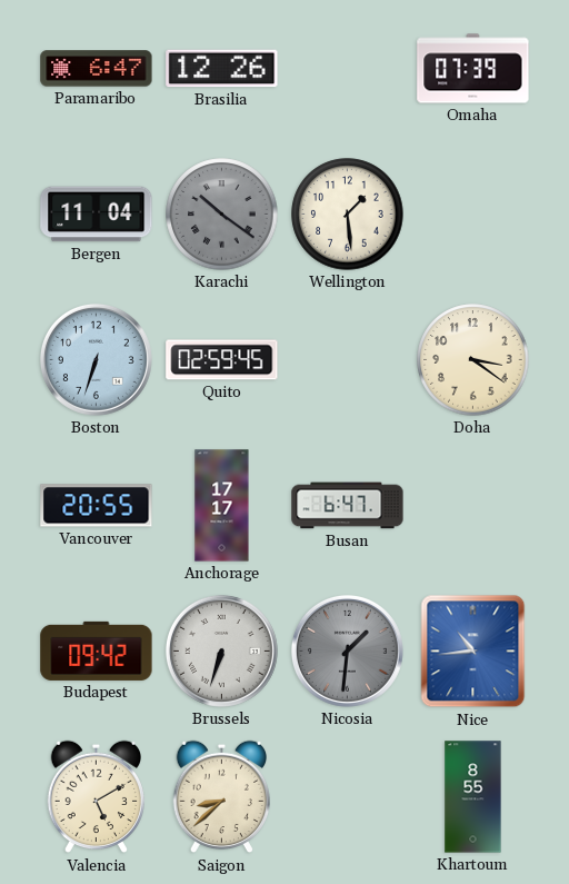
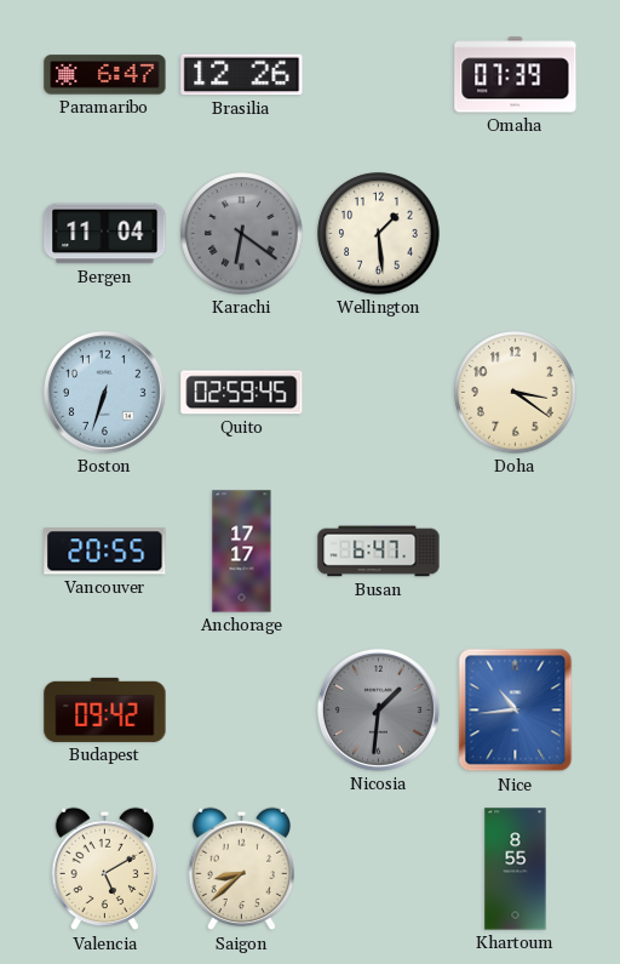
Karachi: 10:21 -> 6:21 (242, 234)
Brussels: 6:33 -> none (221, 650)
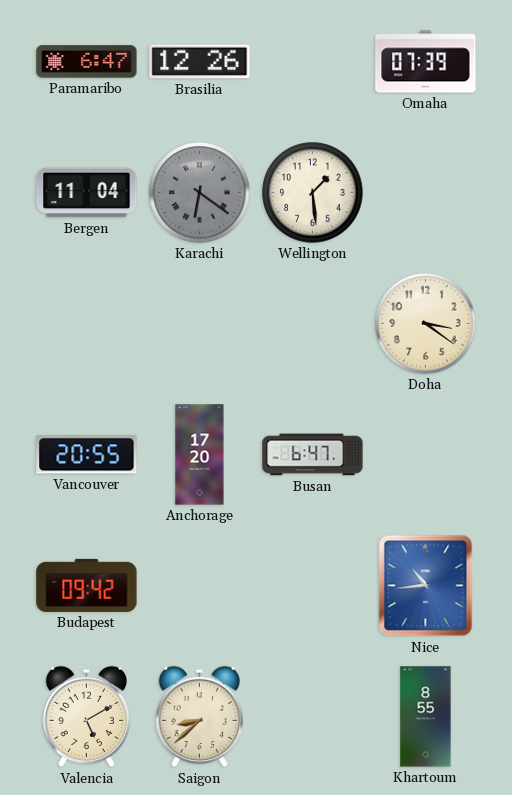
Boston: 6:33 -> none (104, 392)
Quito: 02:59 -> none (242, 393)
Anchorage: 17:17 -> 17:20 (200, 455)
Nicosia: 1:31 -> none (378, 709)
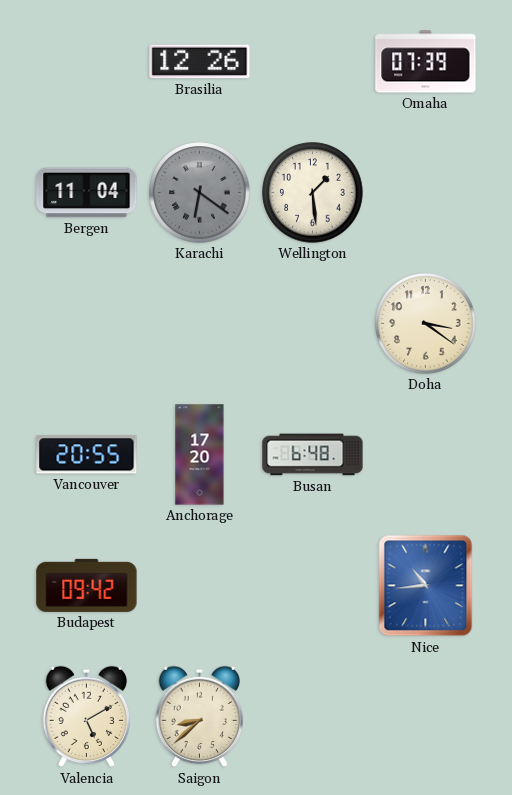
Paramaribo: 6:47 -> none (87, 62)
Busan: 6:47 -> 6:48 (313, 455)
Khartoum: 8:55 -> none (426, 717)
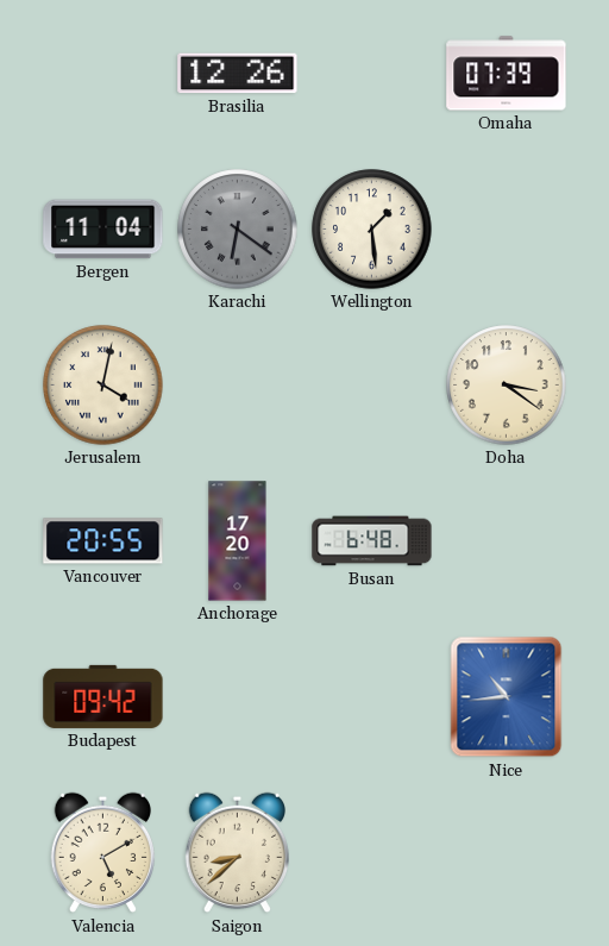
Jerusalem: none -> 4:02 (103, 386)
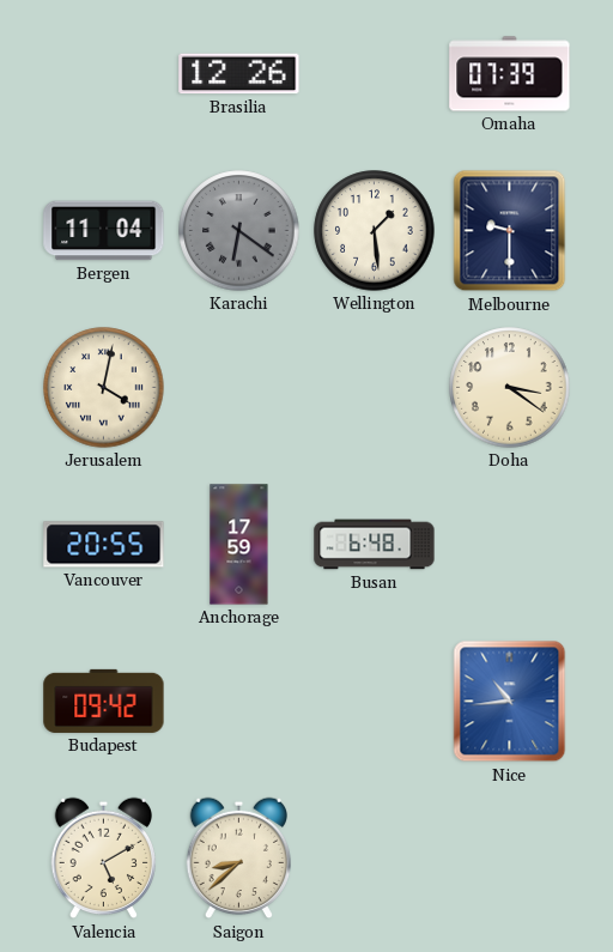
Melbourne: none -> 9:30 (510, 231)
Anchorage: 17:20 -> 17:59 (239, 545)
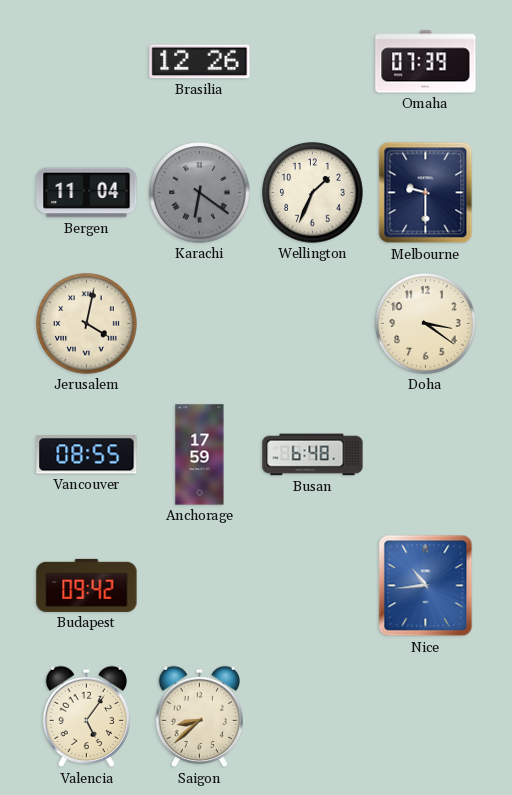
Wellington: 1:29 -> 1:34 (313, 193)
Vancouver: 20:55 -> 08:55 (87, 455)
Valencia: 5:10 -> 5:06 (86, 717)
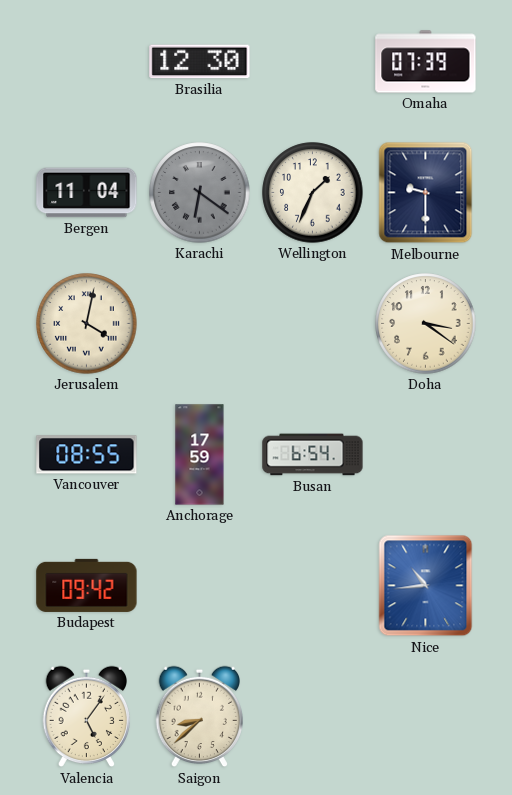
Brasilia: 12:26 -> 12:30 (200, 62)
Busan: 6:48 -> 6:54 (313, 455)
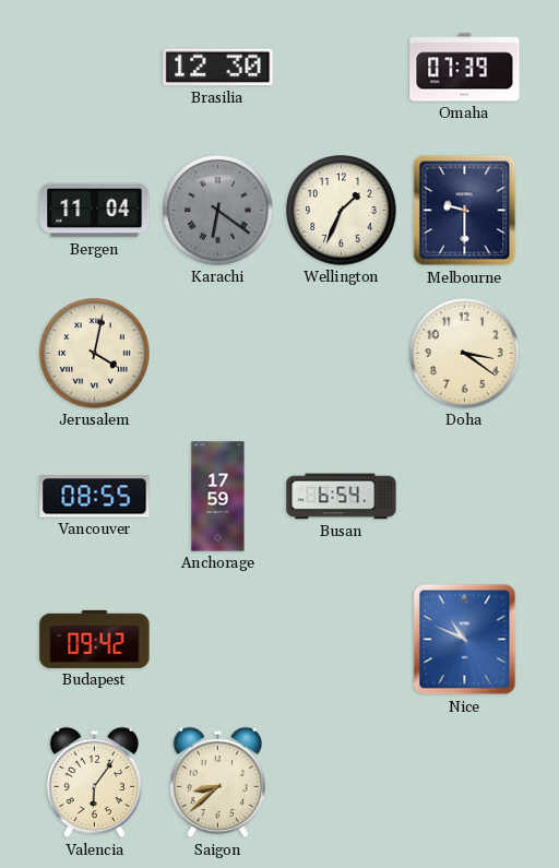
Nice: 10:44 -> 10:49 (465, 640)
Valencia: 5:06 -> 6:06 (94, 783)
